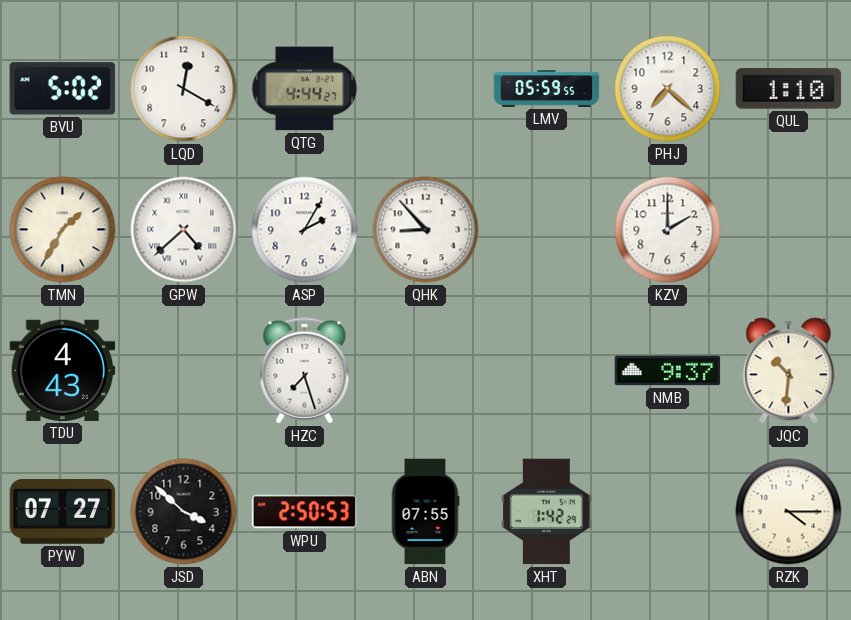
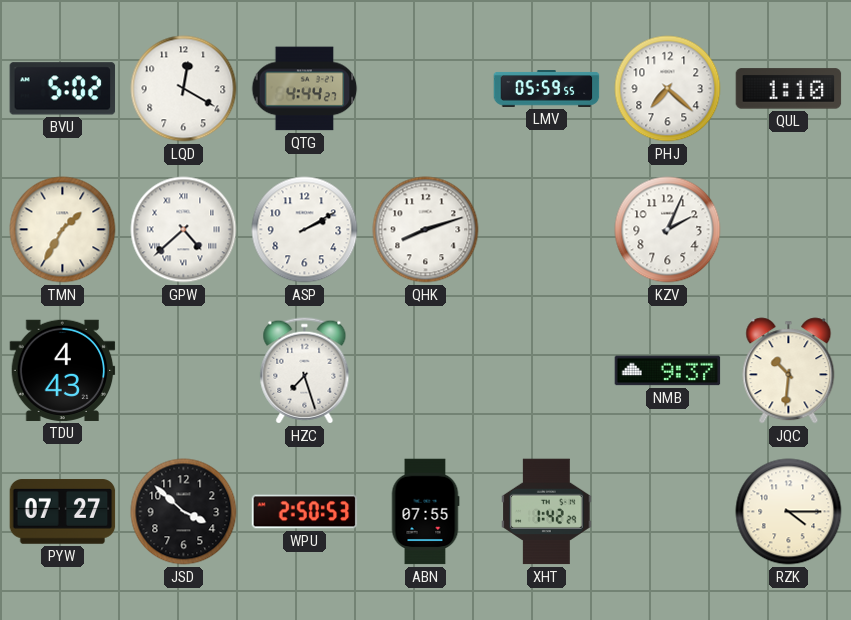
ASP: 2:05 -> 2:10 (305, 230)
QHK: 8:53 -> 8:12 (426, 230)
KZV: 2:00 -> 2:04 (668, 230)
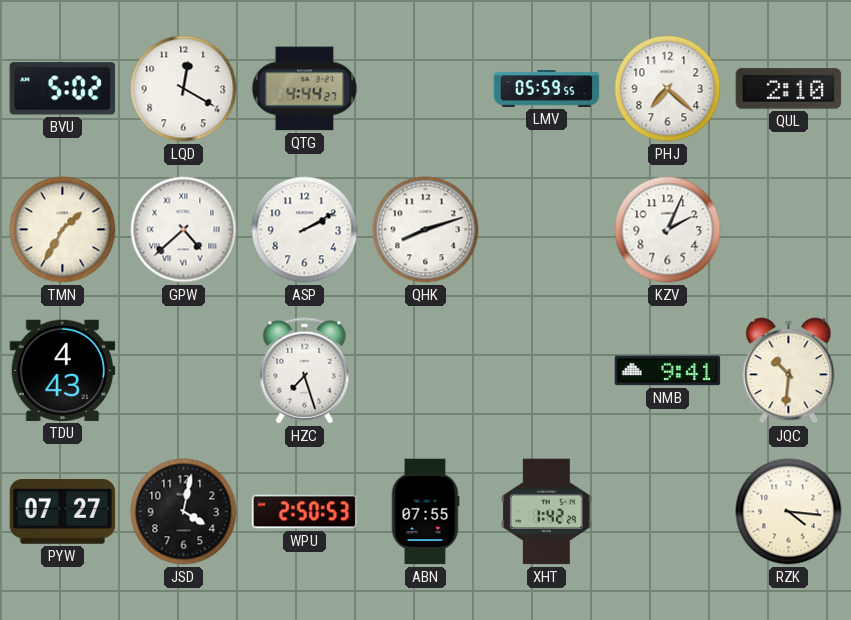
QUL: 1:10 -> 2:10 (789, 89)
NMB: 9:37 -> 9:41 (668, 371)
JSD: 3:52 -> 4:02 (184, 512)
RZK: 4:15 -> 4:16 (789, 512)
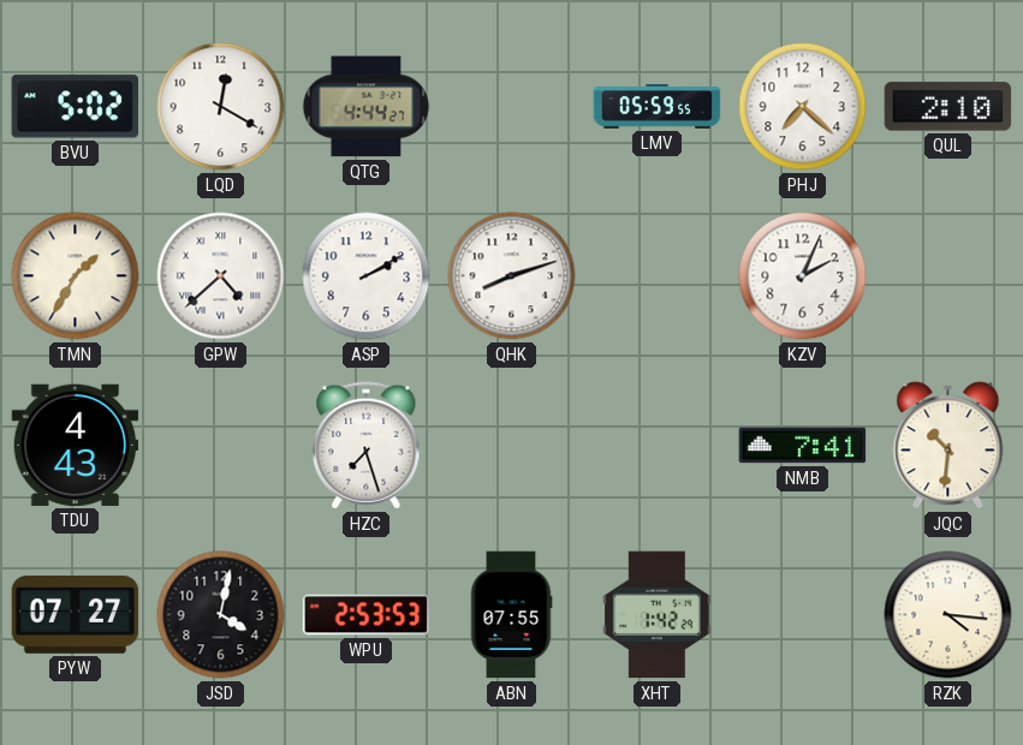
NMB: 9:41 -> 7:41 (803, 446)
WPU: 2:50 -> 2:53 (367, 615)
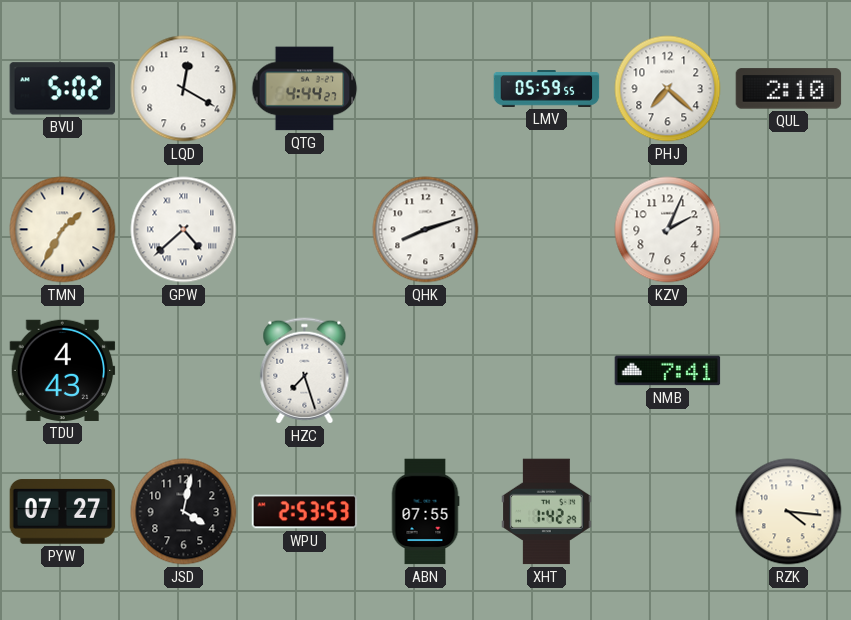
ASP: 2:10 -> none (367, 276)
JQC: 10:31 -> none (948, 446)
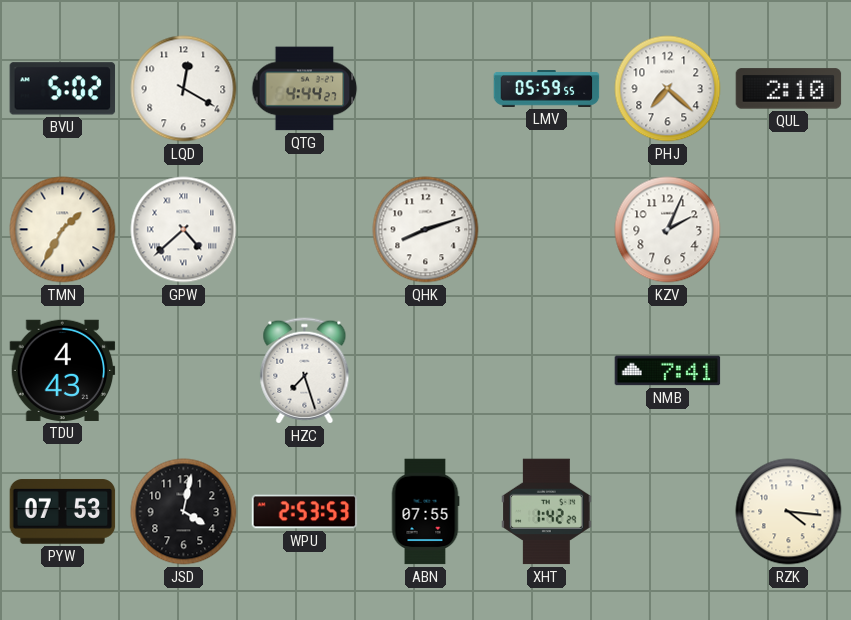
PYW: 07:27 -> 07:53 (63, 512)
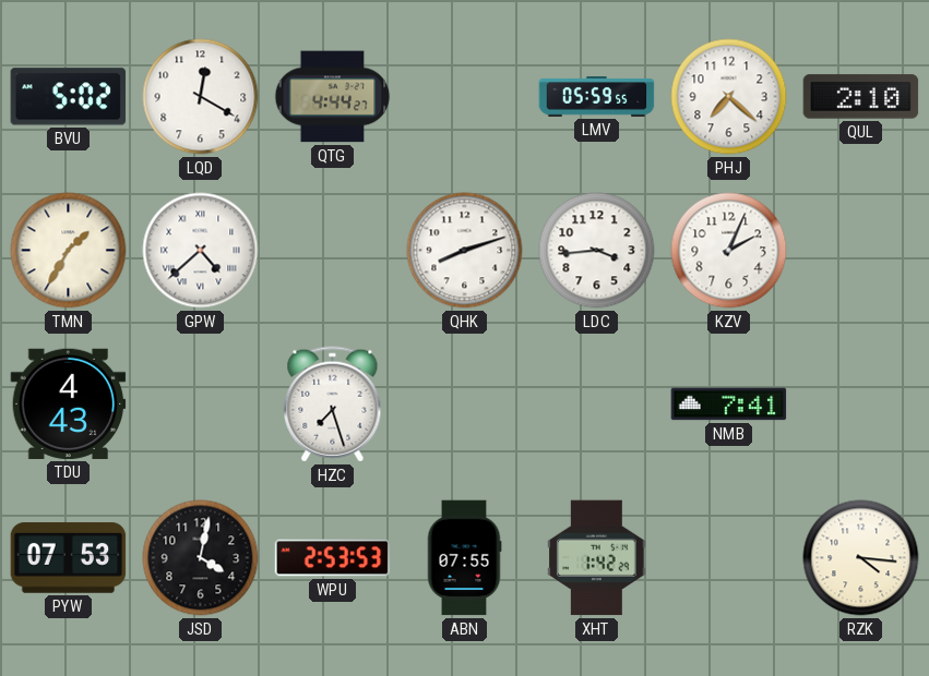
LDC: none -> 3:44 (597, 251)
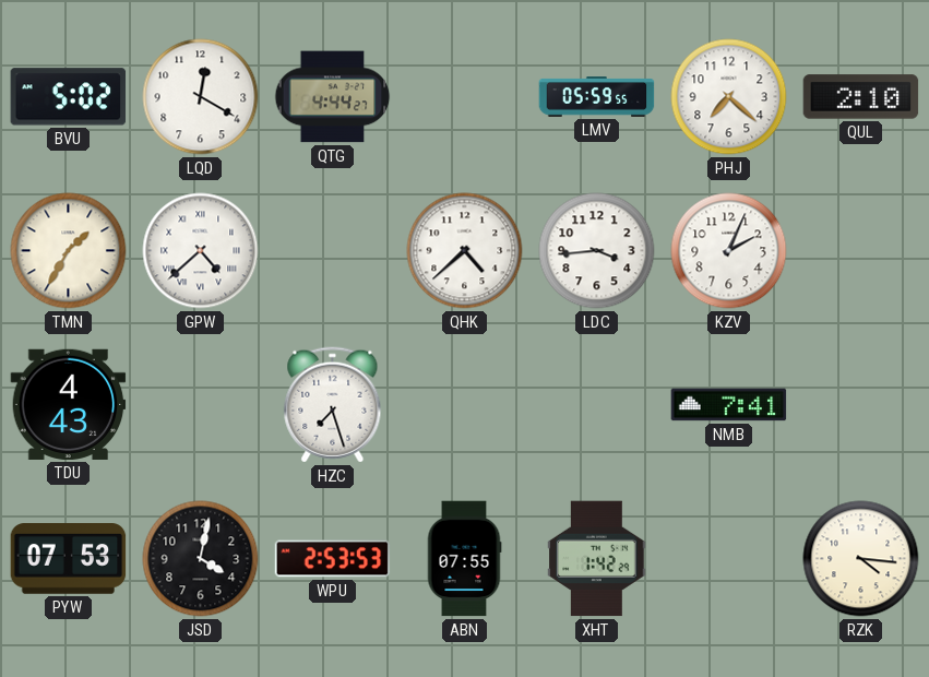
QHK: 8:12 -> 4:38 (465, 251)
